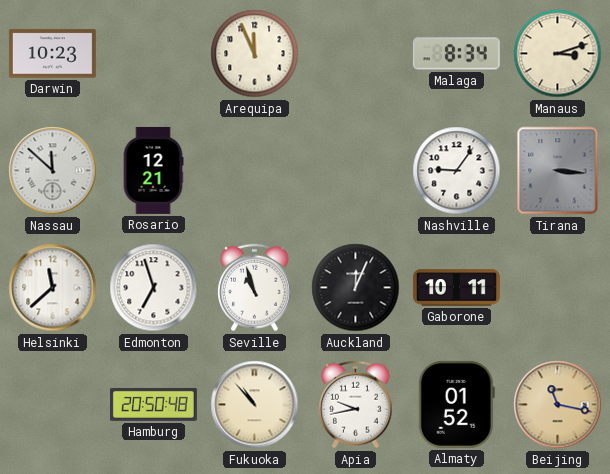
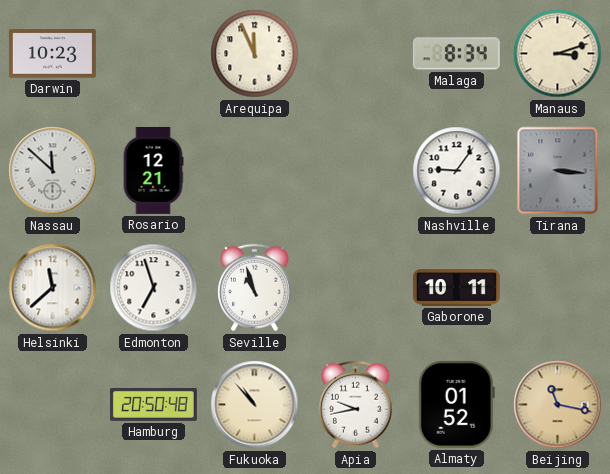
Auckland: 12:04 -> none (356, 288)
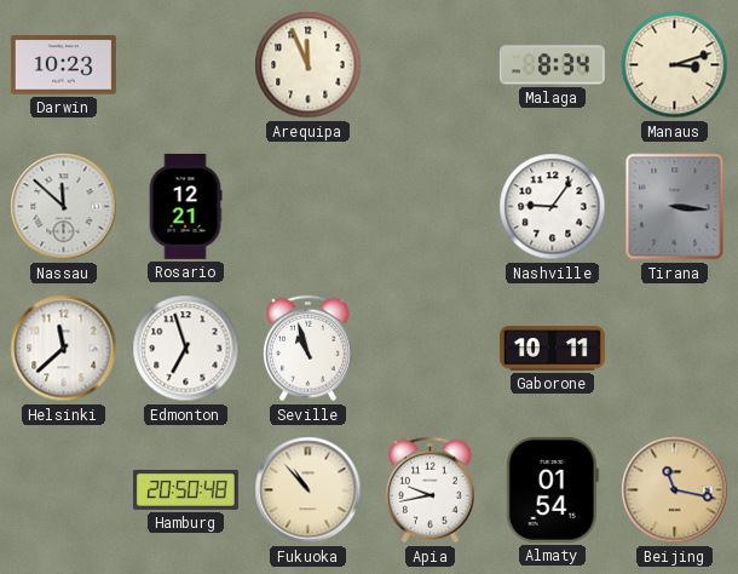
Almaty: 01:52 -> 01:54 (552, 489)
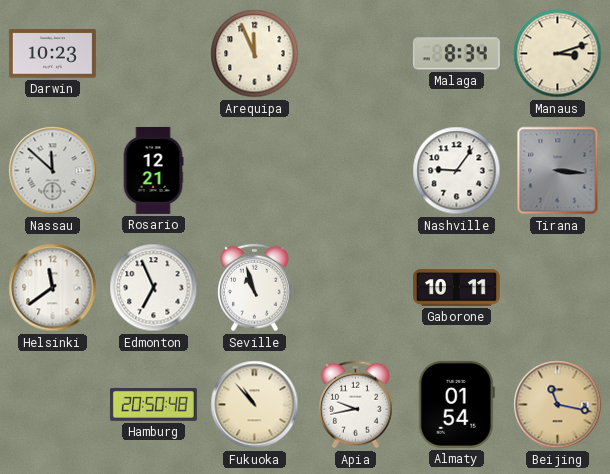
Helsinki: 11:38 -> 11:39 (53, 288)
Edmonton: 6:57 -> 6:56 (154, 288)
